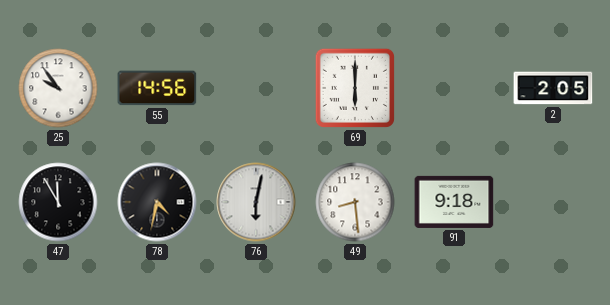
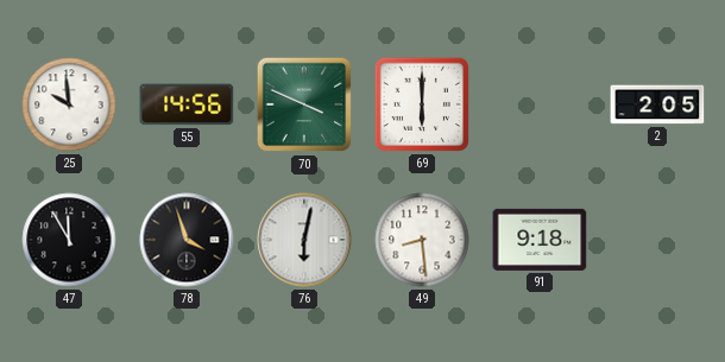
25: 9:54 -> 9:59 (69, 104)
70: none -> 3:49 (304, 104)
78: 4:32 -> 3:57 (187, 240)
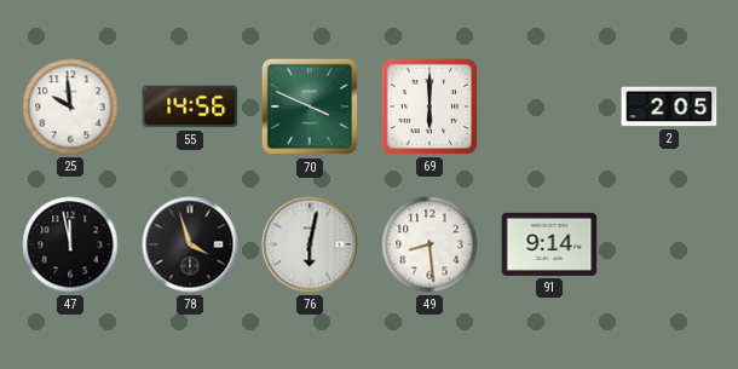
47: 11:55 -> 11:58 (70, 244)
91: 9:18 -> 9:14 (549, 244)
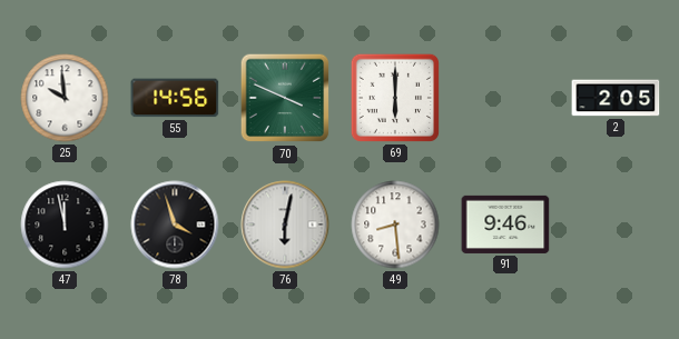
91: 9:14 -> 9:46 (505, 225)
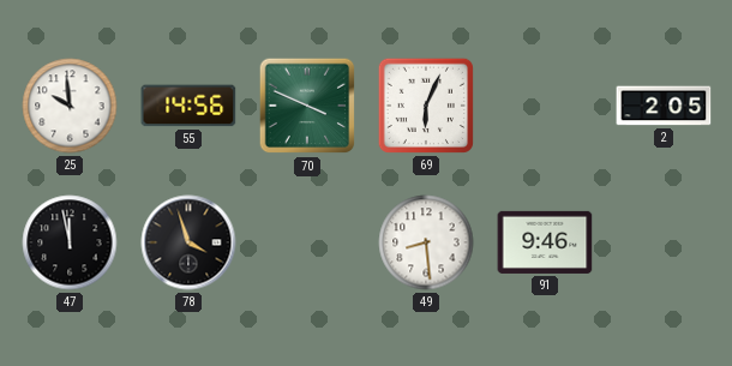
69: 6:00 -> 6:04 (426, 106)
76: 6:02 -> none (285, 225)
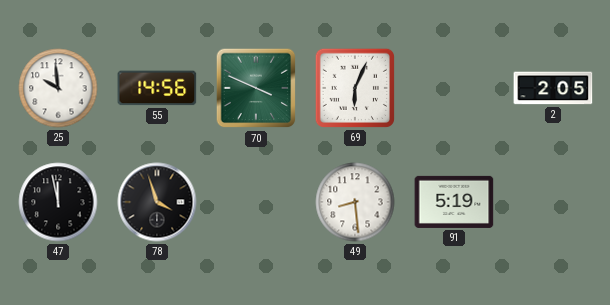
91: 9:46 -> 5:19 (454, 202)
